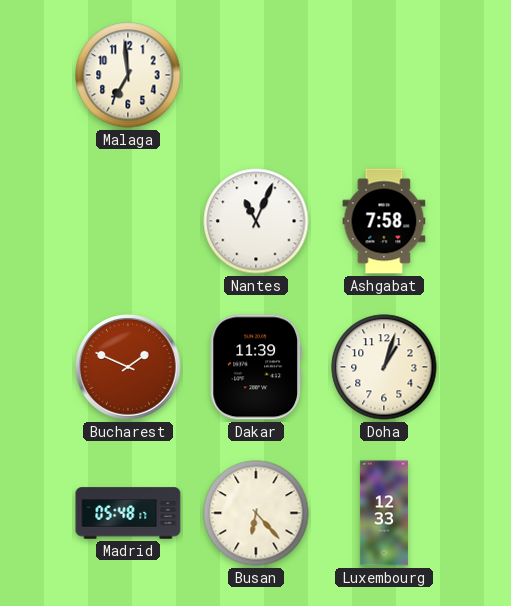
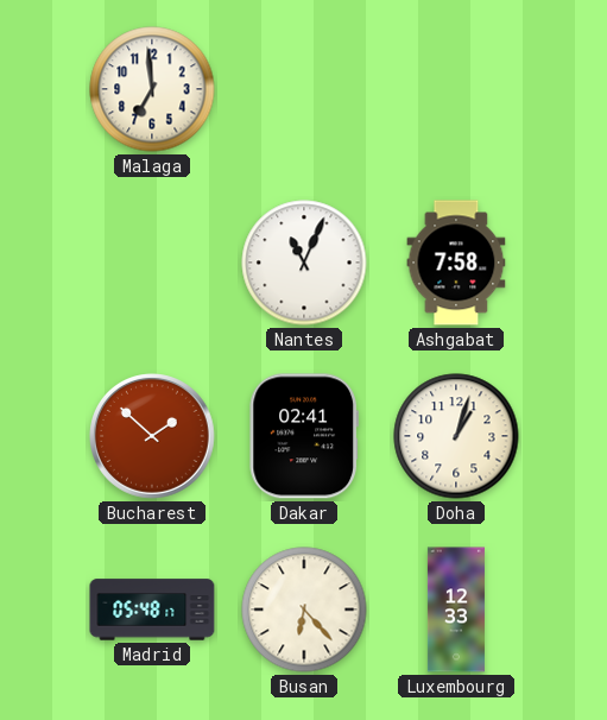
Bucharest: 1:49 -> 1:52 (153, 437)
Dakar: 11:39 -> 02:41 (304, 436)
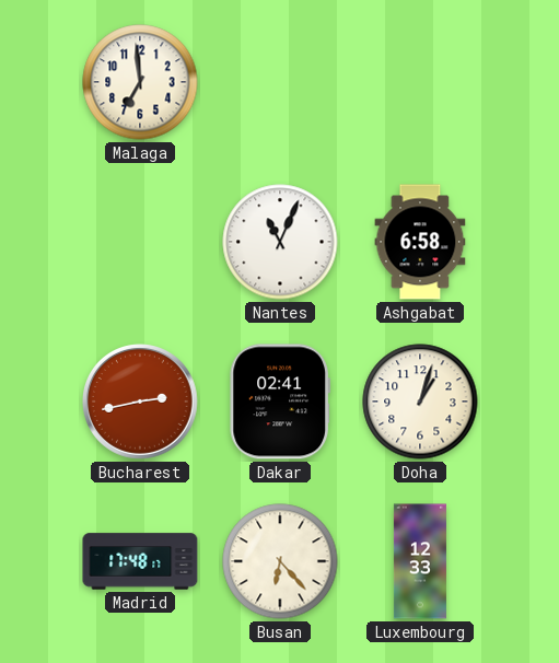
Ashgabat: 7:58 -> 6:58 (420, 242)
Bucharest: 1:52 -> 2:43 (141, 403)
Madrid: 05:48 -> 17:48 (140, 561)
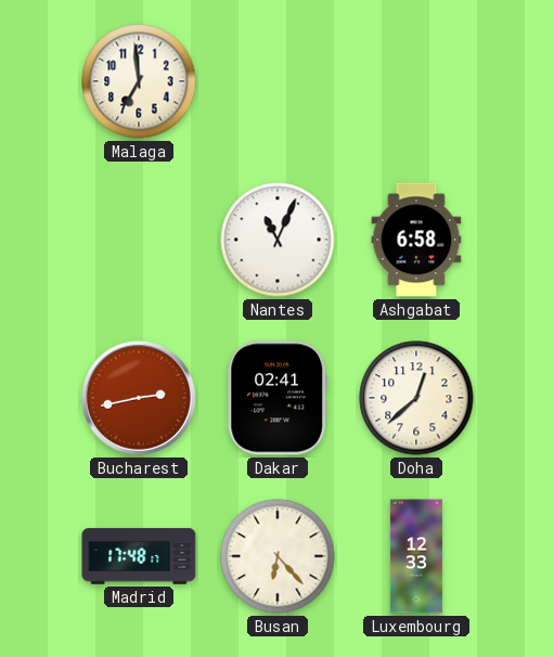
Doha: 1:03 -> 12:38 (416, 398)
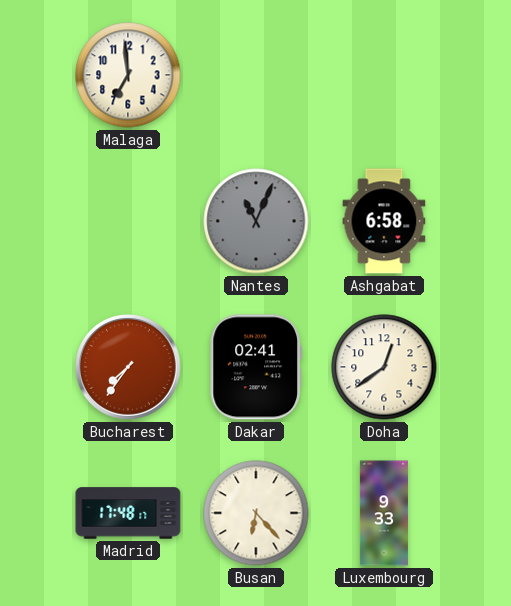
Nantes dial: white -> grey (256, 221)
Bucharest: 2:43 -> 7:36 (129, 368)
Doha: 12:38 -> 12:39 (384, 367)
Luxembourg: 12:33 -> 9:33 (384, 513)
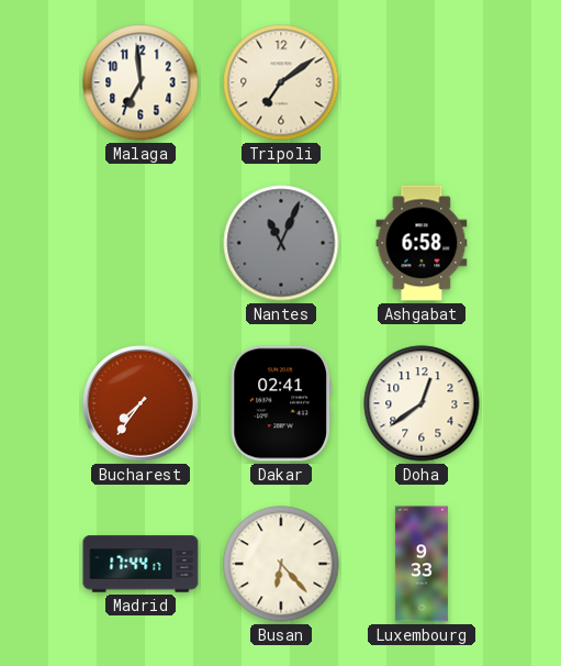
Tripoli: none -> 7:09 (281, 82)
Madrid: 17:48 -> 17:44 (141, 564)
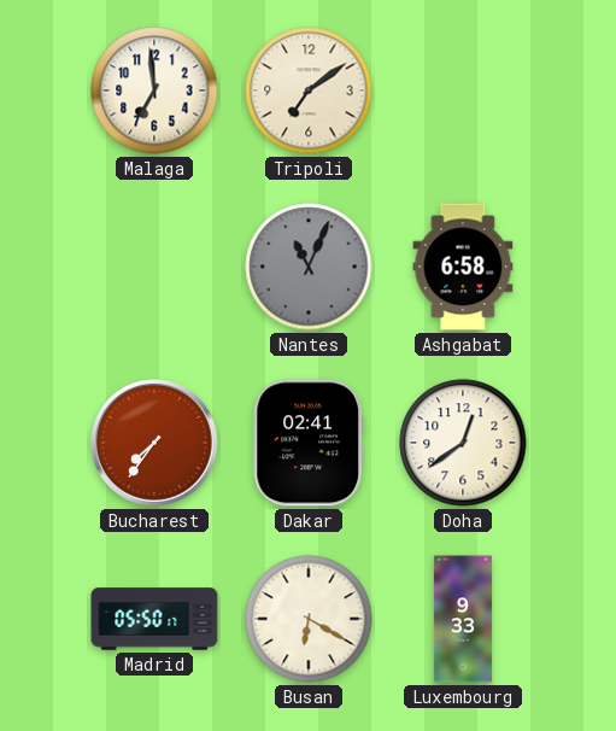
Madrid: 17:44 -> 05:50 (154, 619)
Busan: 6:23 -> 6:20 (309, 619)
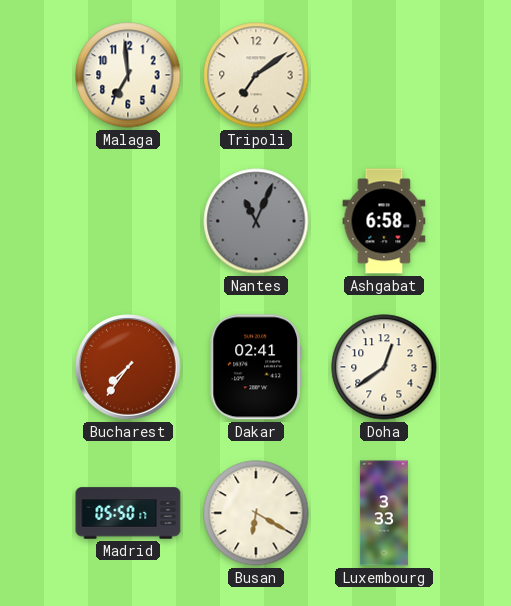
Luxembourg: 9:33 -> 3:33 (384, 513)
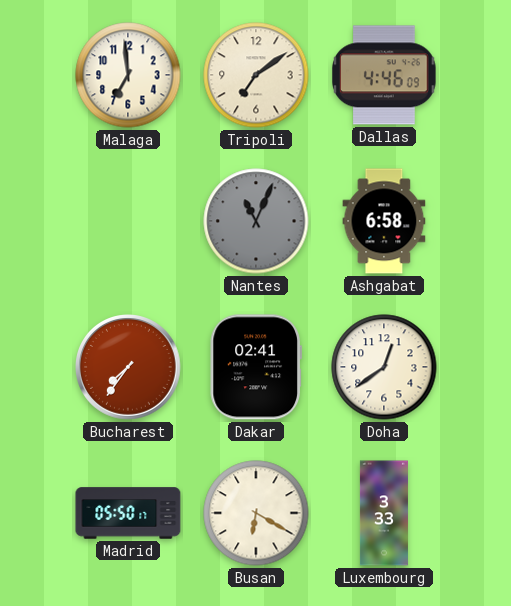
Dallas: none -> 4:46 (384, 75)
